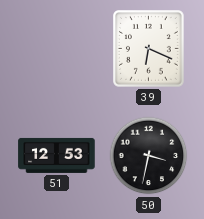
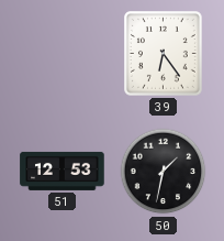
39: 6:19 -> 6:24 (164, 54)
50: 3:32 -> 1:32 (164, 172)
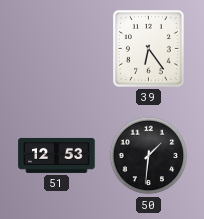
50: 1:32 -> 1:31 (149, 156)
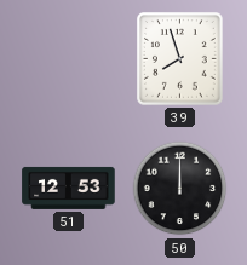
39: 6:24 -> 7:57 (180, 59)
50: 1:31 -> 12:00 (180, 189)
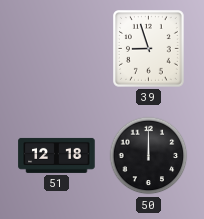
39: 7:57 -> 8:57 (149, 49)
51: 12:53 -> 12:18 (57, 155)
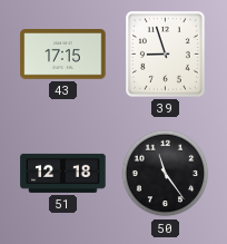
43: none -> 17:15 (63, 55)
50: 12:00 -> 11:24 (166, 174)
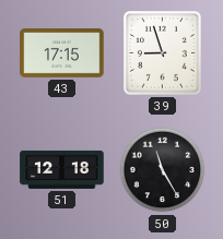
50: 11:24 -> 11:25 (163, 170)
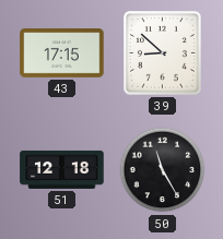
39: 8:57 -> 8:52 (163, 53)
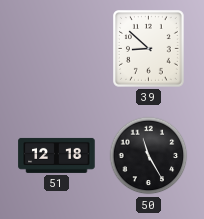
43: 17:15 -> none (62, 53)
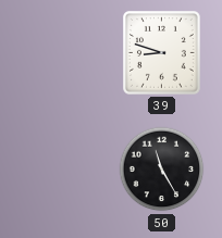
39: 8:52 -> 8:48 (162, 53)
51: 12:18 -> none (57, 155)
